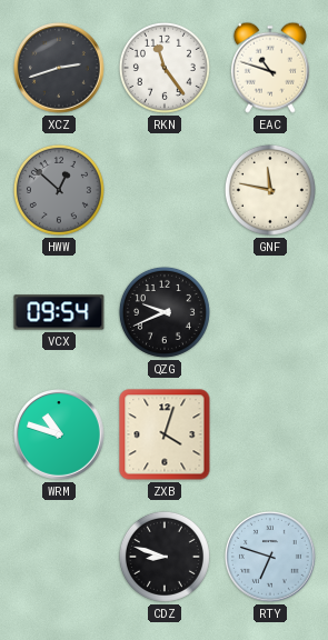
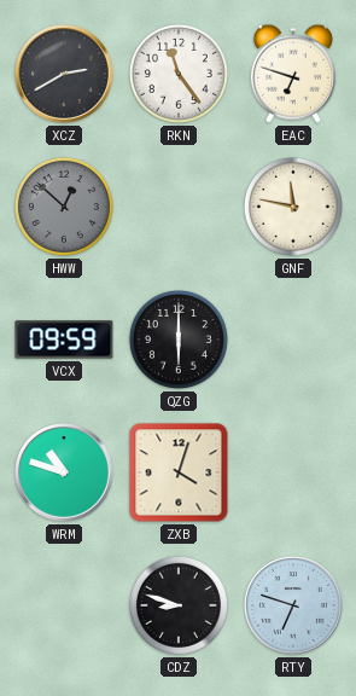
XCZ: 2:42 -> 2:40 (65, 75)
EAC: 10:48 -> 6:48 (293, 74)
VCX: 09:54 -> 09:59 (64, 340)
QZG: 9:41 -> 6:00 (179, 340)
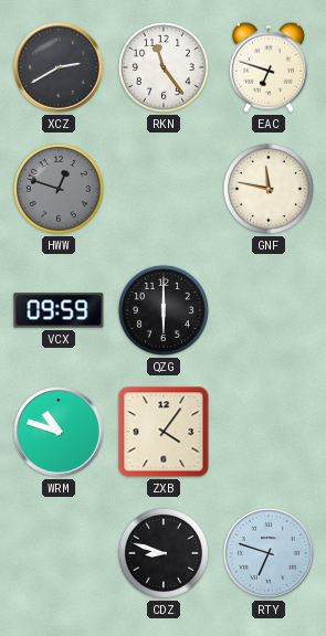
HWW: 12:52 -> 12:48 (59, 189)
ZXB: 4:03 -> 4:06 (164, 432)
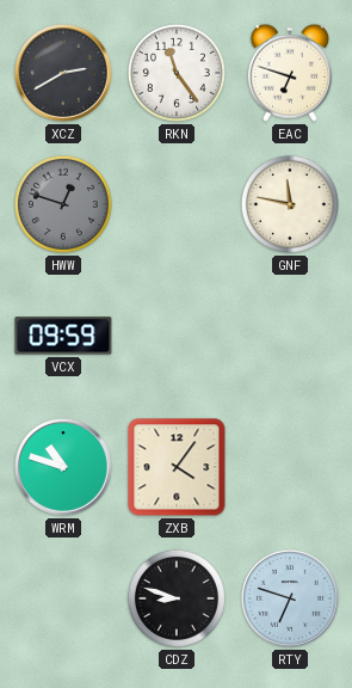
QZG: 6:00 -> none (164, 310)
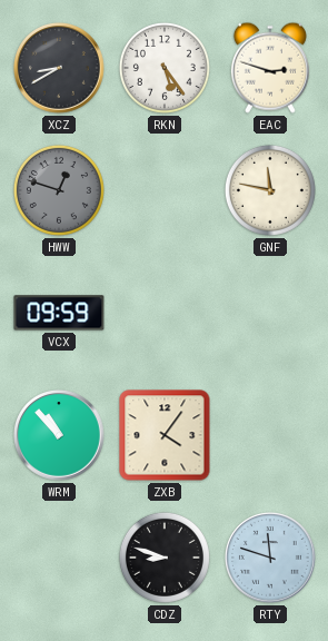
XCZ: 2:40 -> 8:40 (60, 69)
RKN: 11:24 -> 5:24 (165, 68)
EAC: 6:48 -> 2:48 (270, 68)
WRM: 10:48 -> 10:53 (60, 436)
RTY: 6:48 -> 11:48 (271, 559)
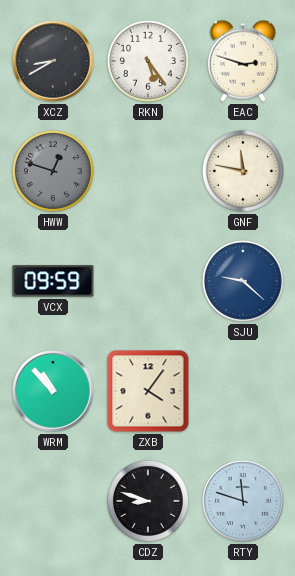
SJU: none -> 9:22 (243, 281)
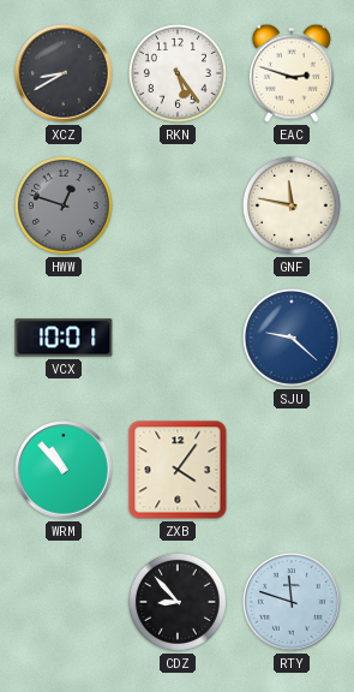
VCX: 09:59 -> 10:01 (64, 338)
CDZ: 8:48 -> 8:53 (178, 602)
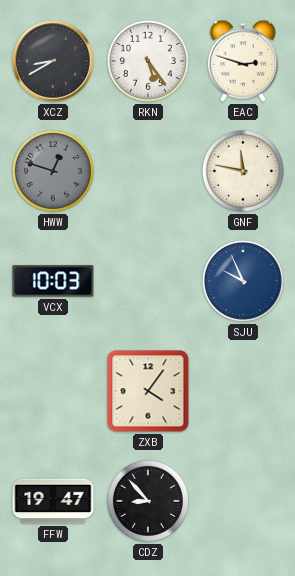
VCX: 10:01 -> 10:03 (53, 281)
SJU: 9:22 -> 9:56 (243, 281)
WRM: 10:53 -> none (65, 471)
FFW: none -> 19:47 (53, 501)
RTY: 11:48 -> none (293, 603)
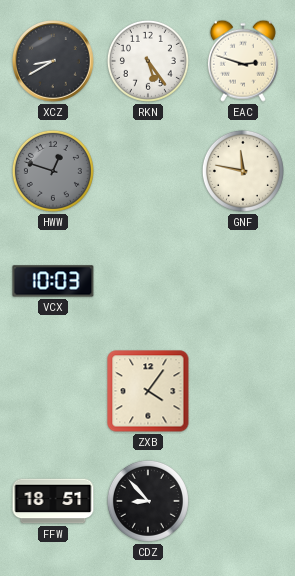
SJU: 9:56 -> none (243, 281)
FFW: 19:47 -> 18:51 (53, 501)
